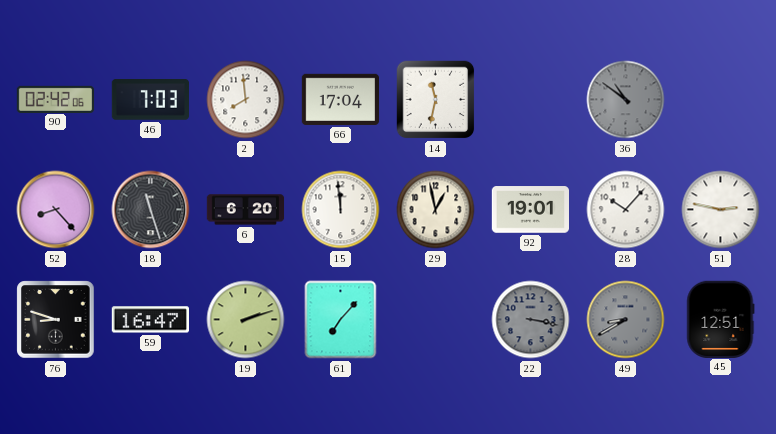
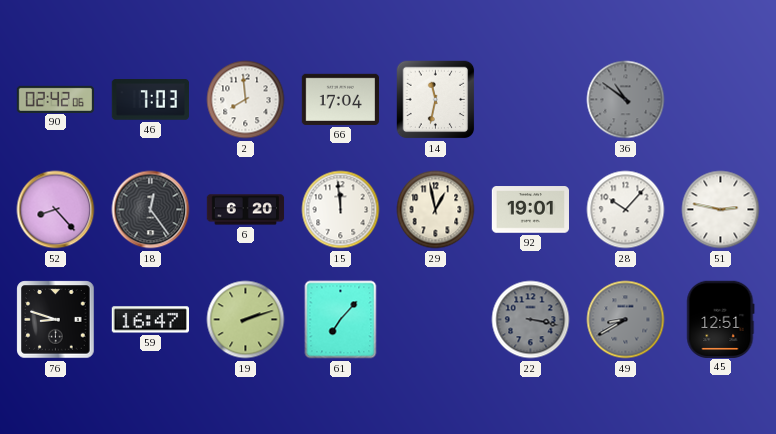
18: 11:27 -> 12:24 (151, 210)
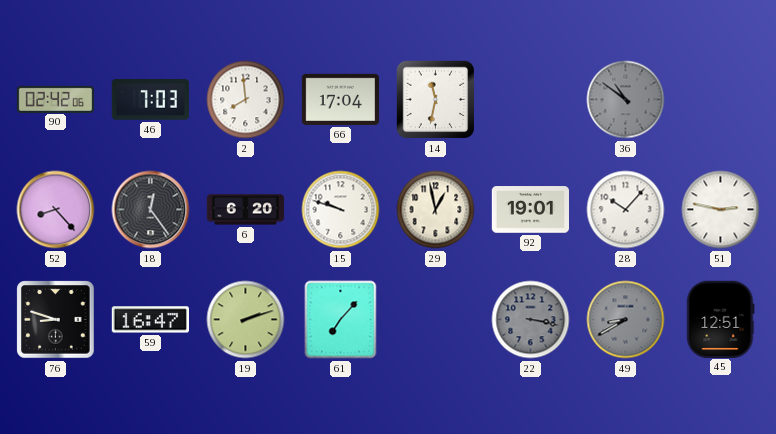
15: 11:59 -> 9:48 (341, 210)
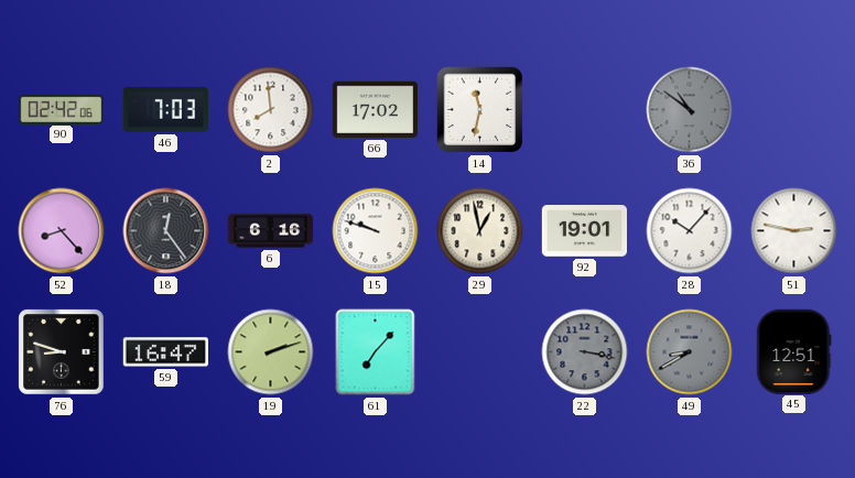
66: 17:04 -> 17:02 (375, 109)
6: 6:20 -> 6:16 (271, 231)
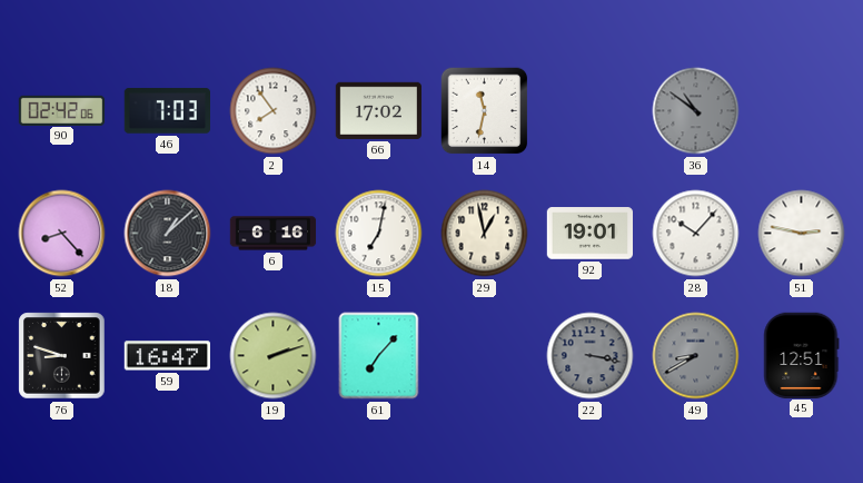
2: 7:59 -> 7:54 (274, 111)
18: 12:24 -> 1:08 (168, 234)
15: 9:48 -> 7:02 (379, 234)
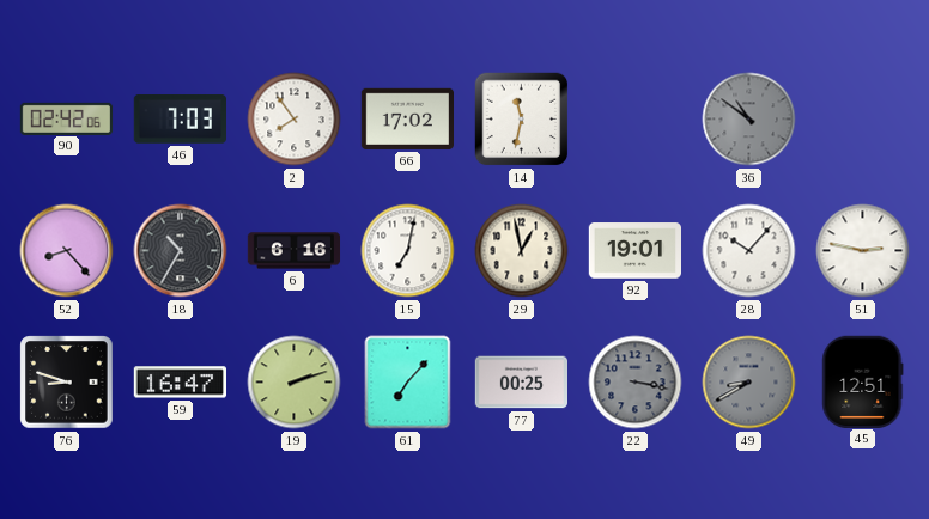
18: 1:08 -> 10:35 (181, 251)
77: none -> 00:25 (522, 383)
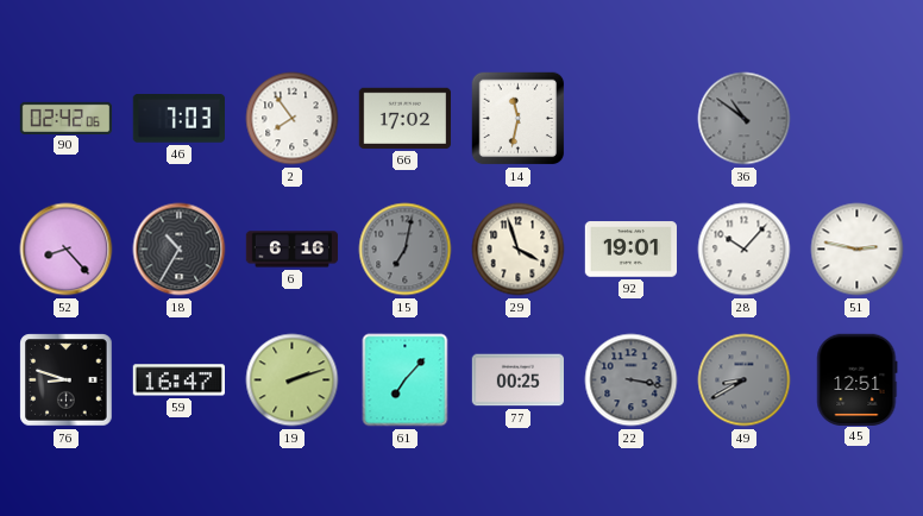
15 dial: white -> grey (406, 250)
29: 12:58 -> 3:57 (519, 250)
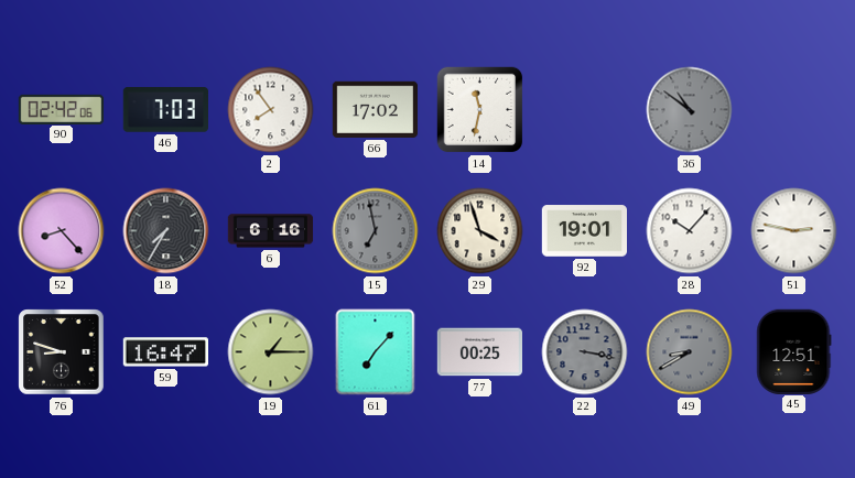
18: 10:35 -> 7:35 (166, 231)
15: 7:02 -> 6:58 (376, 231)
19: 2:12 -> 1:15 (271, 352)
